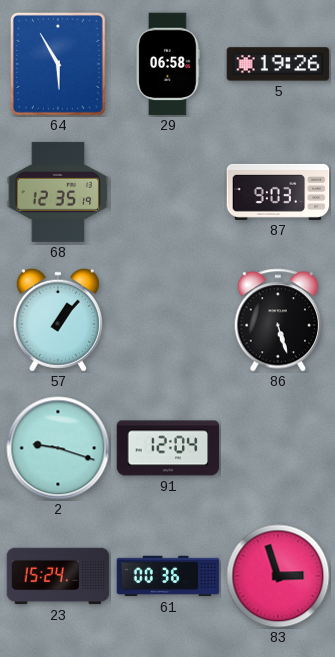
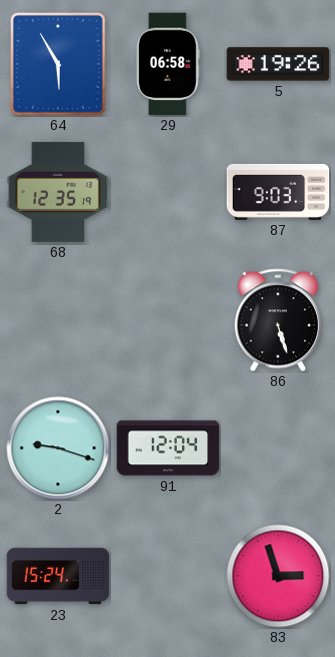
57: 1:07 -> none (58, 320)
61: 00:36 -> none (168, 576)
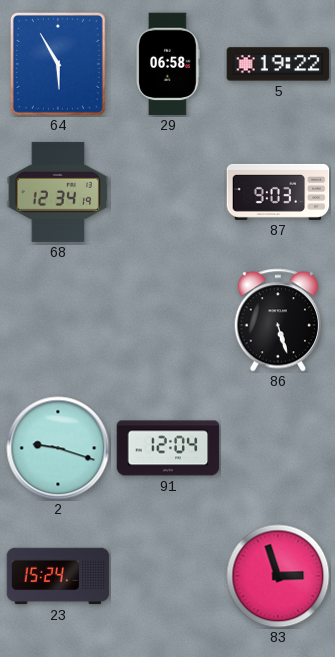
5: 19:26 -> 19:22 (278, 64)
68: 12:35 -> 12:34 (58, 192)
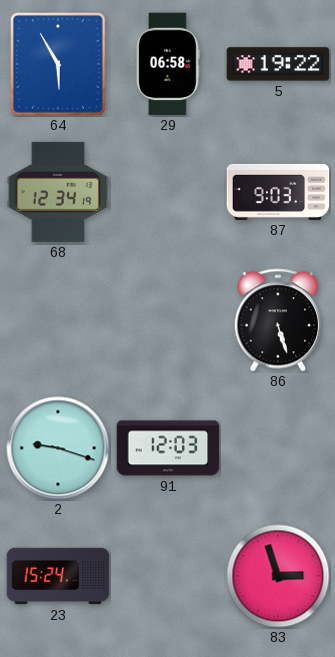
91: 12:04 -> 12:03 (168, 448)
